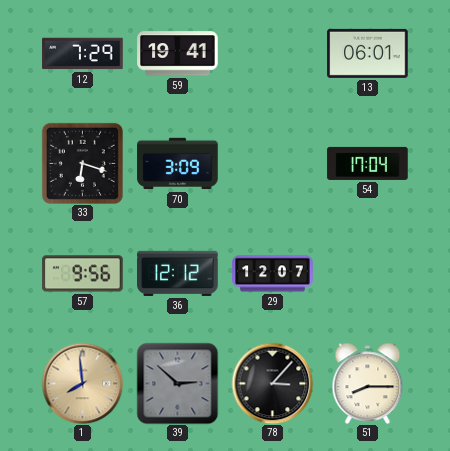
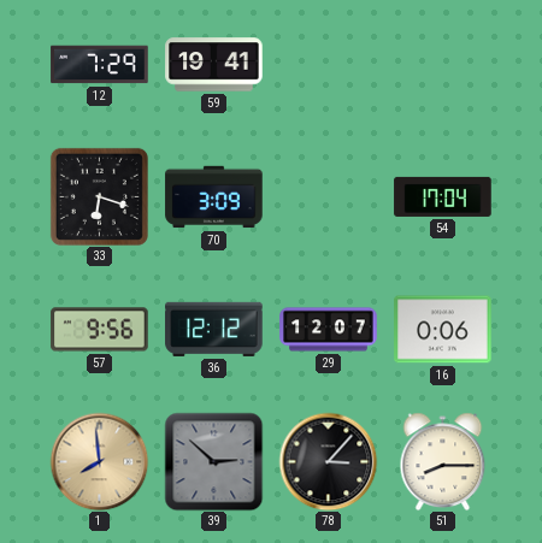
13: 06:01 -> none (368, 53)
16: none -> 0:06 (443, 330)
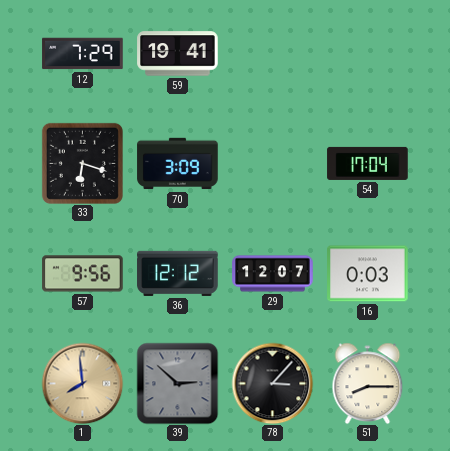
16: 0:06 -> 0:03 (368, 274)
